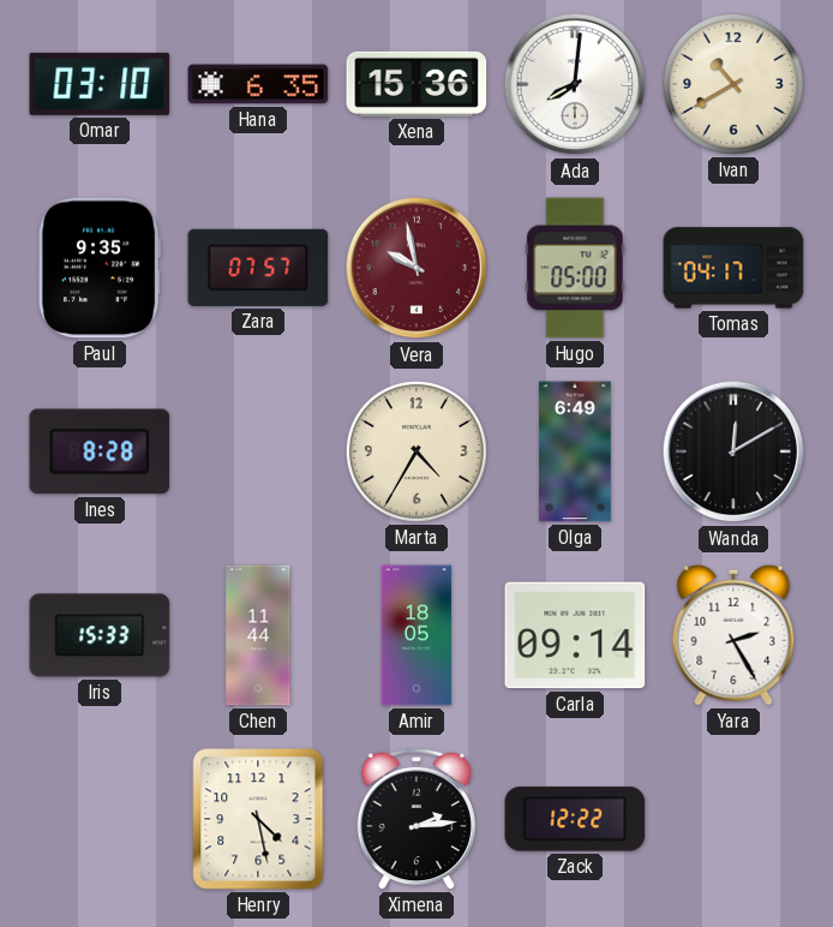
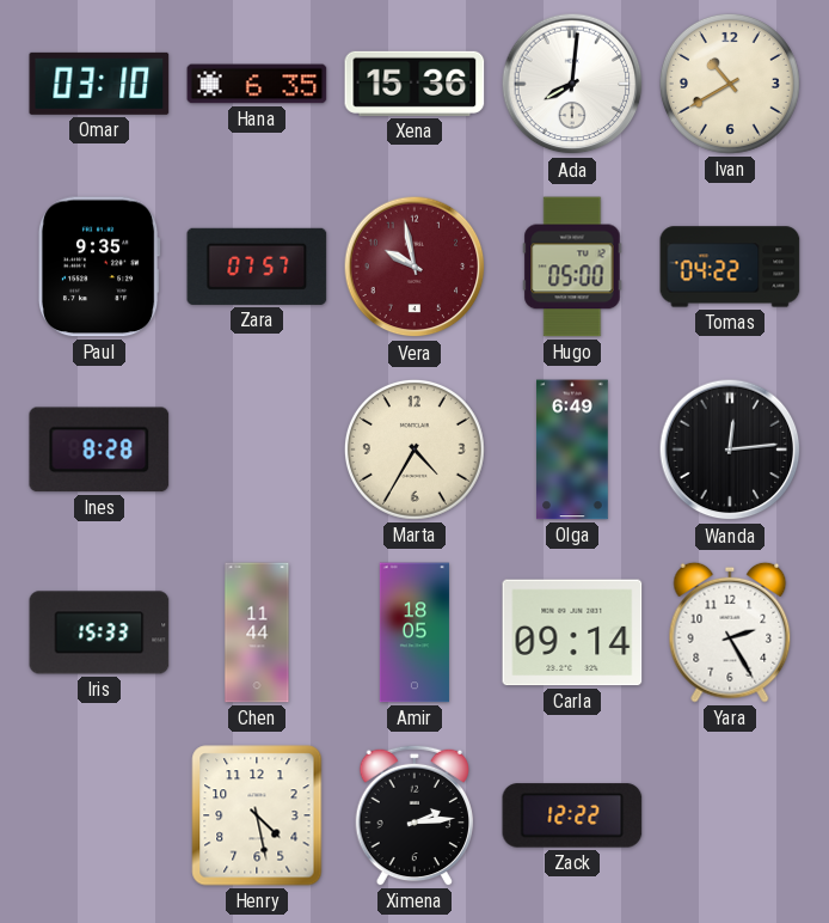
Tomas: 04:17 -> 04:22 (730, 267)
Wanda: 12:10 -> 12:14 (730, 450)
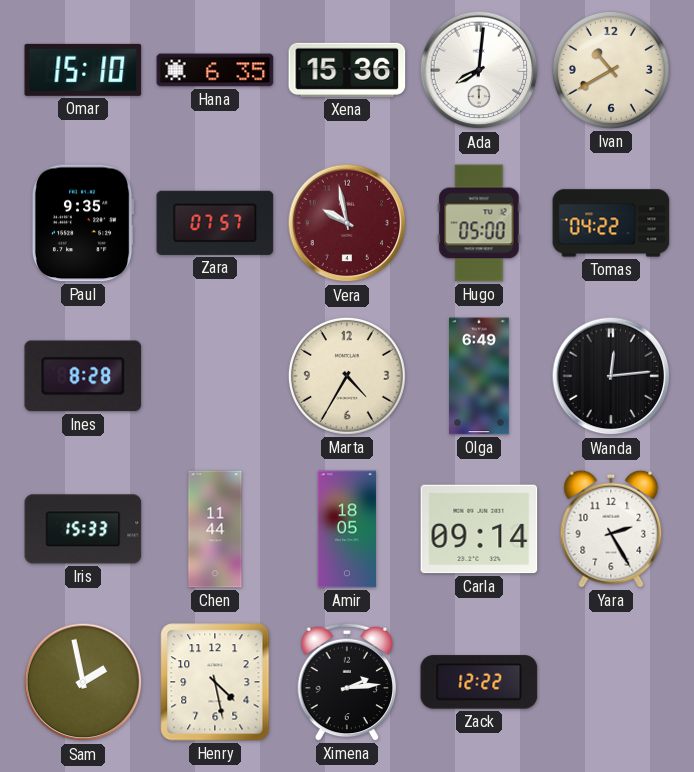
Omar: 03:10 -> 15:10 (83, 70)
Sam: none -> 1:58 (83, 682)
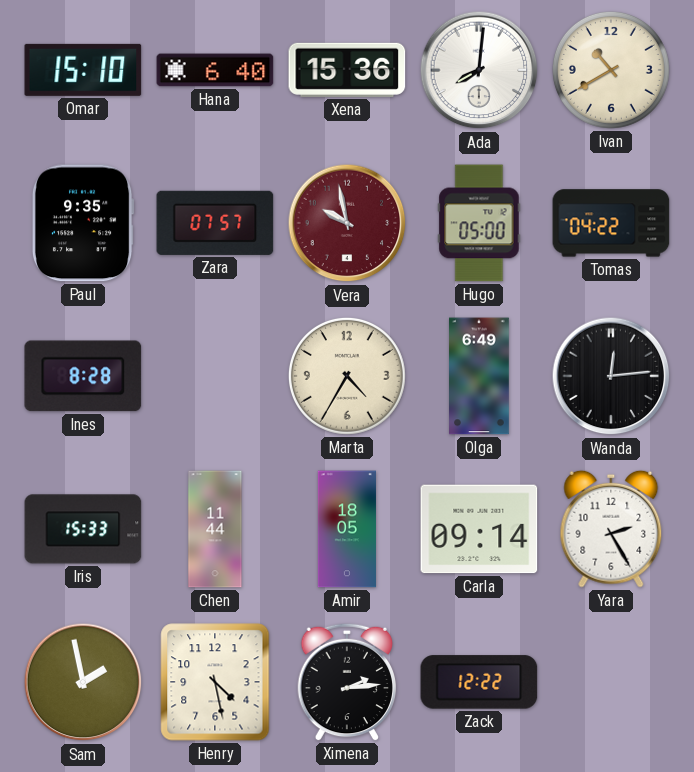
Hana: 6:35 -> 6:40 (215, 70)
